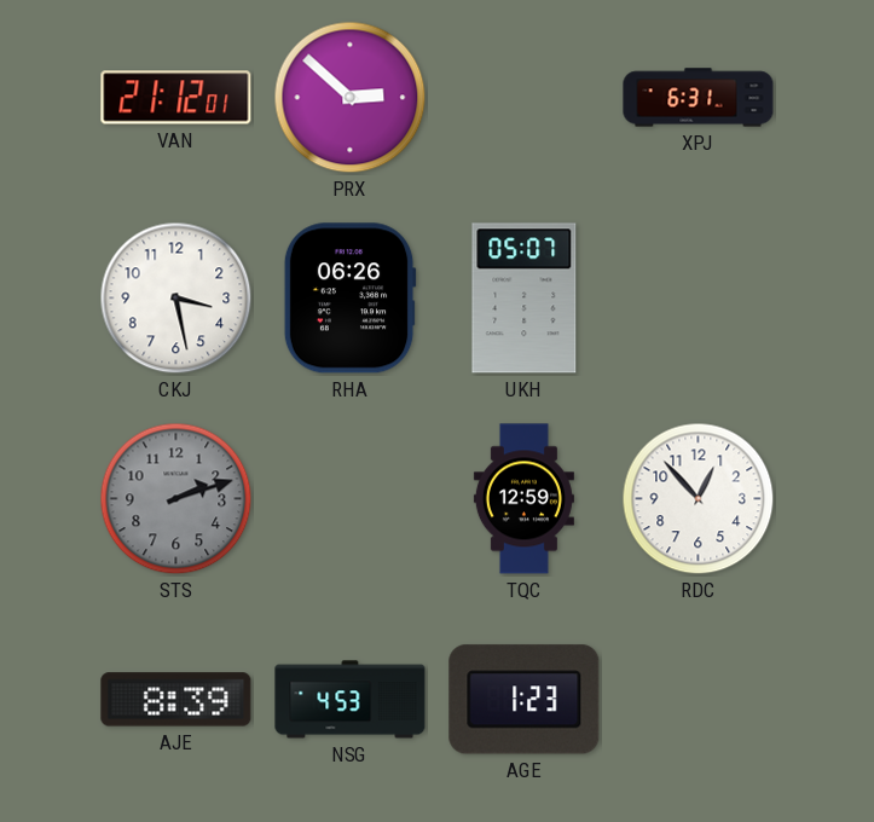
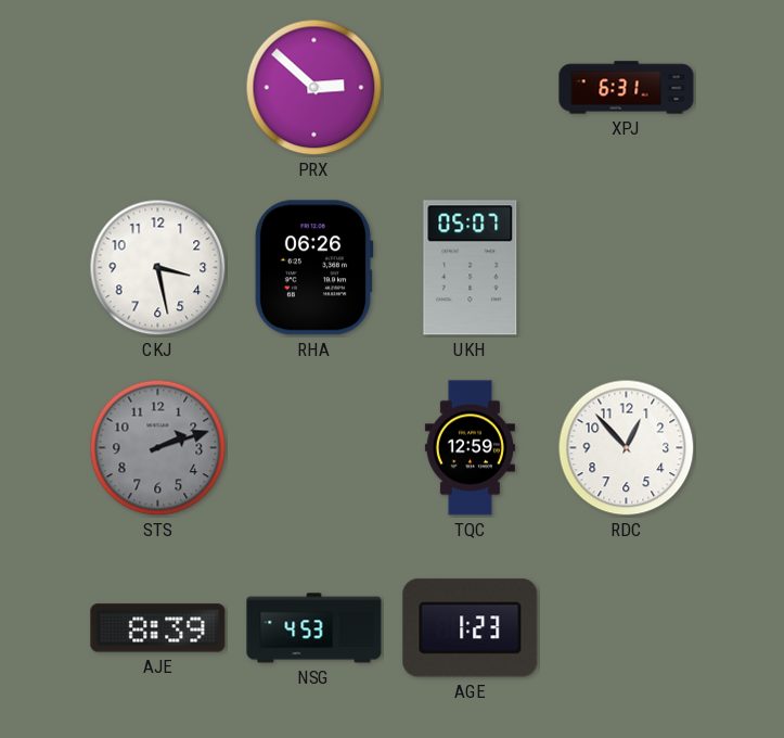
VAN: 21:12 -> none (176, 98)
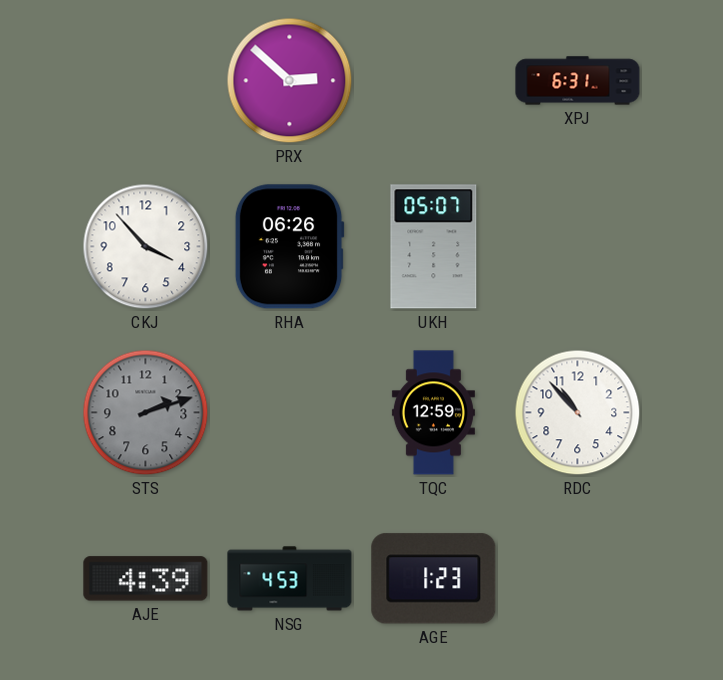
CKJ: 3:28 -> 3:53 (146, 247)
RDC: 12:53 -> 10:53 (578, 413)
AJE: 8:39 -> 4:39 (146, 579)
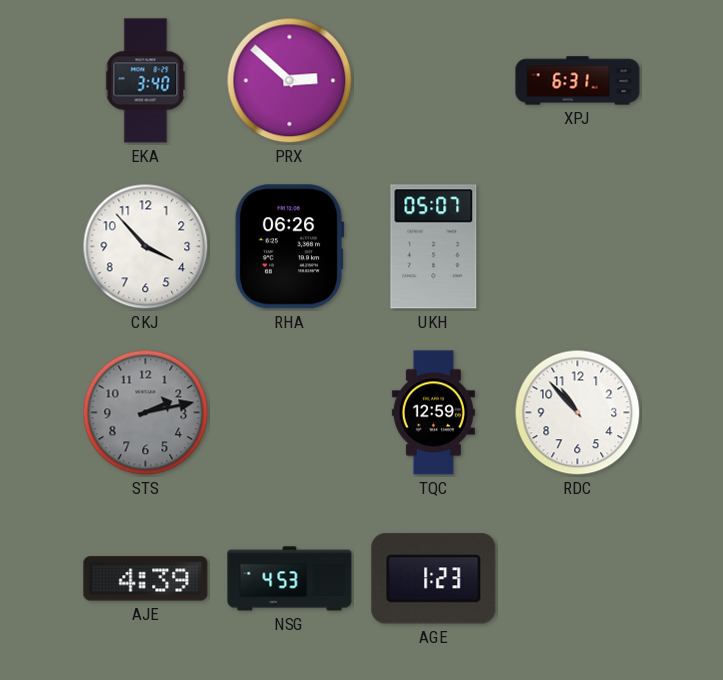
EKA: none -> 3:40 (146, 81)
STS: 2:12 -> 2:13 (146, 413)
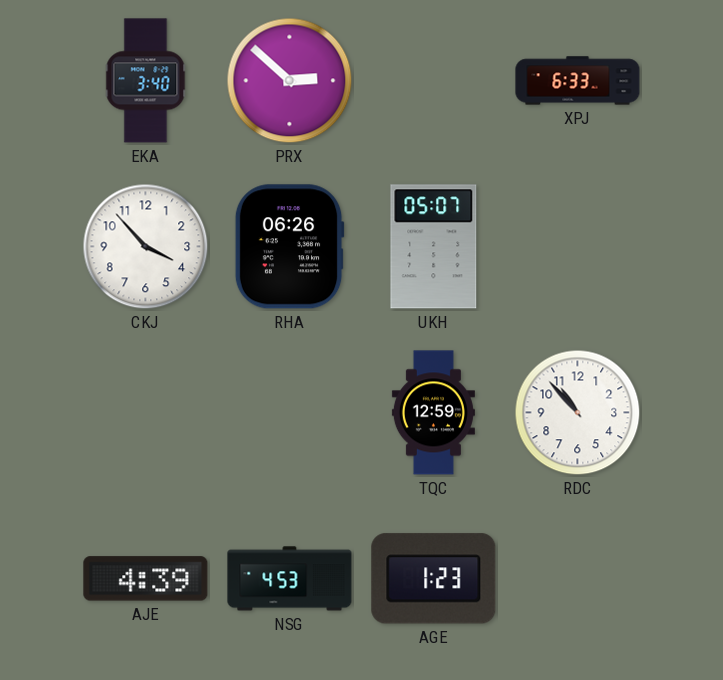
XPJ: 6:31 -> 6:33 (578, 81)
STS: 2:13 -> none (146, 413)
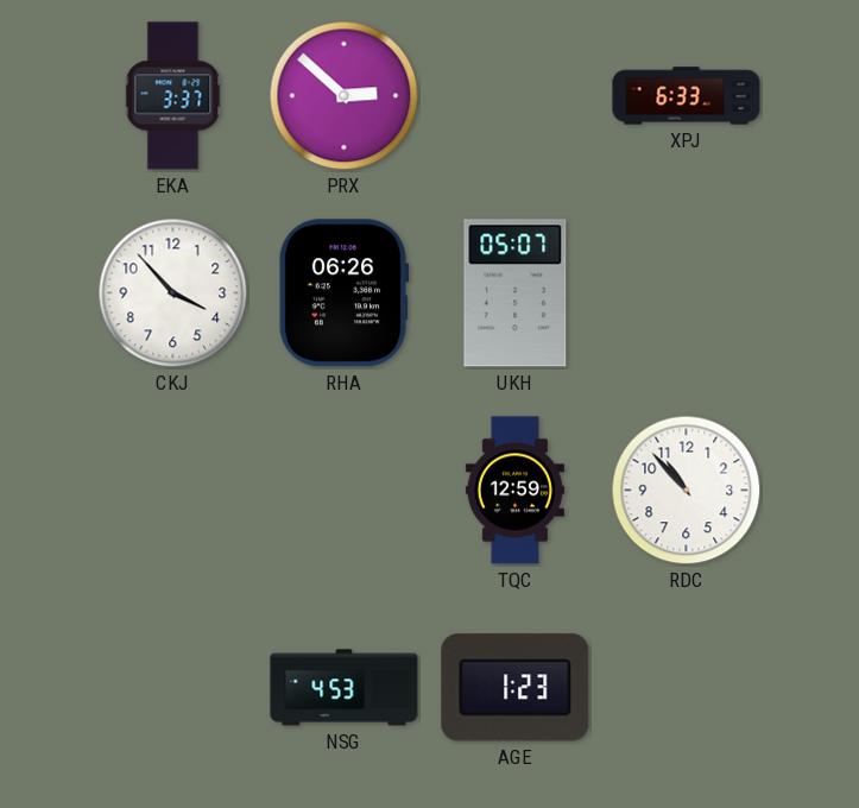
EKA: 3:40 -> 3:37 (173, 96)
AJE: 4:39 -> none (146, 579)
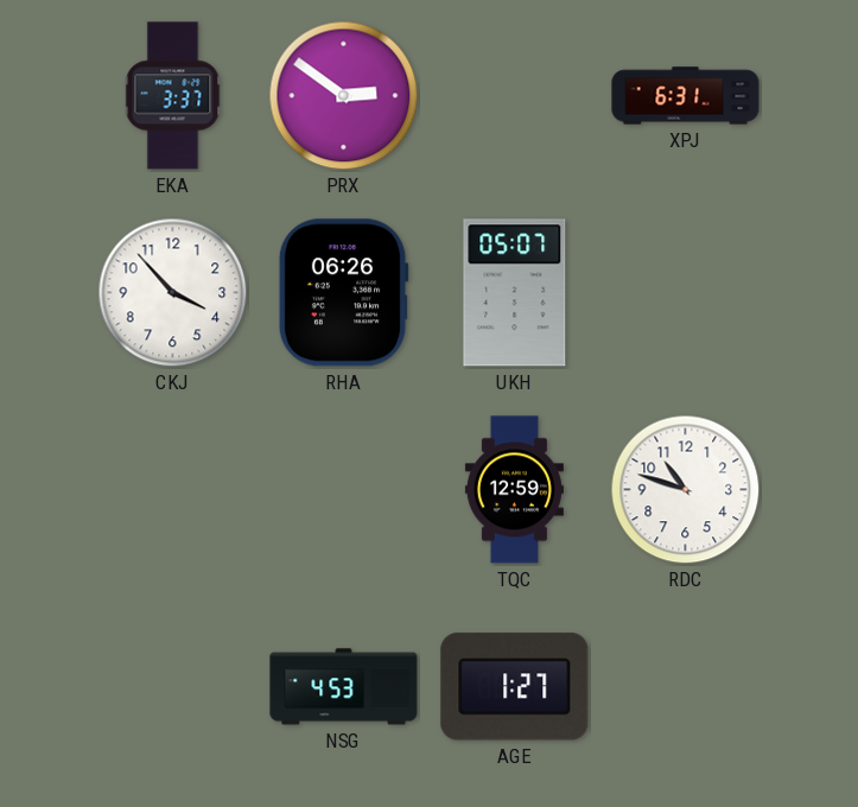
PRX: 2:52 -> 2:51 (344, 96)
XPJ: 6:33 -> 6:31 (686, 96)
RDC: 10:53 -> 10:48 (686, 490)
AGE: 1:23 -> 1:27 (515, 687)
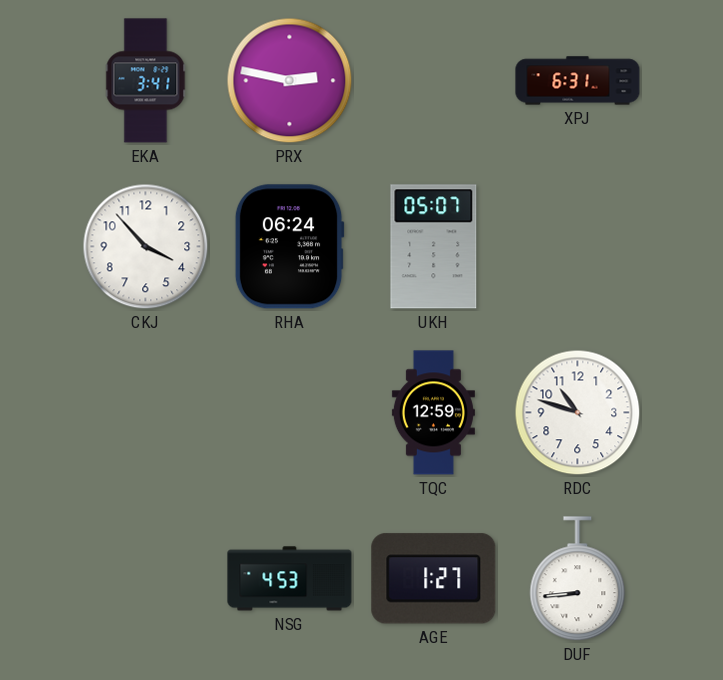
EKA: 3:37 -> 3:41 (146, 81)
PRX: 2:51 -> 2:47 (290, 81)
RHA: 06:26 -> 06:24 (289, 247)
DUF: none -> 8:44 (578, 579)
